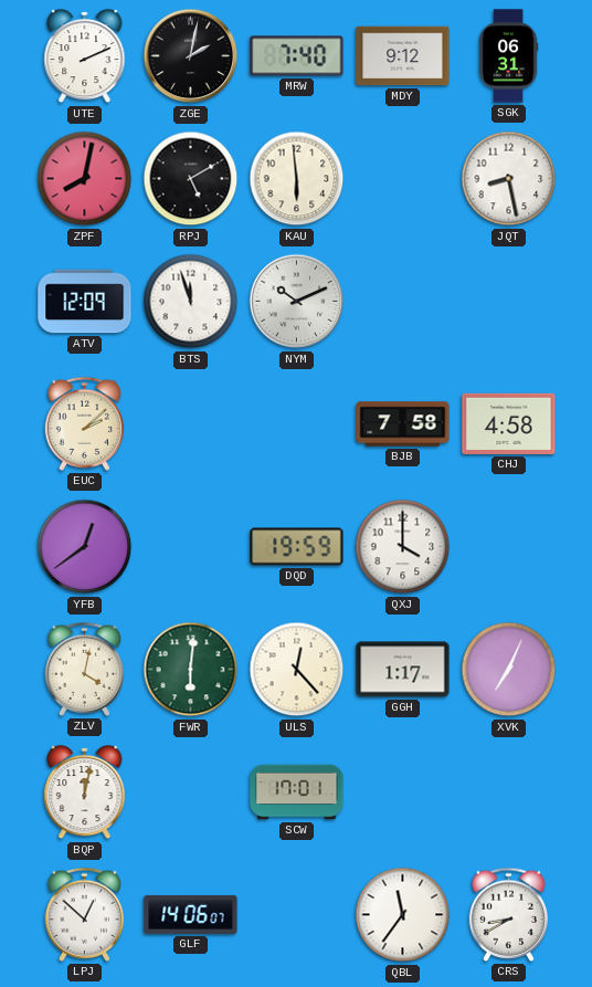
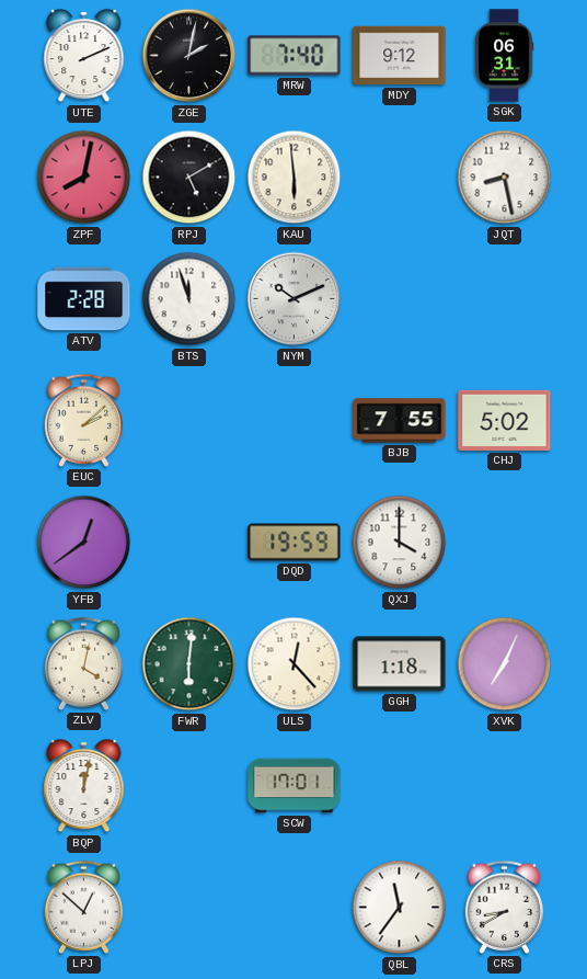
ATV: 12:09 -> 2:28 (84, 299)
BJB: 7:58 -> 7:55 (400, 421)
CHJ: 4:58 -> 5:02 (505, 420)
GGH: 1:17 -> 1:18 (400, 664)
GLF: 14:06 -> none (191, 914)
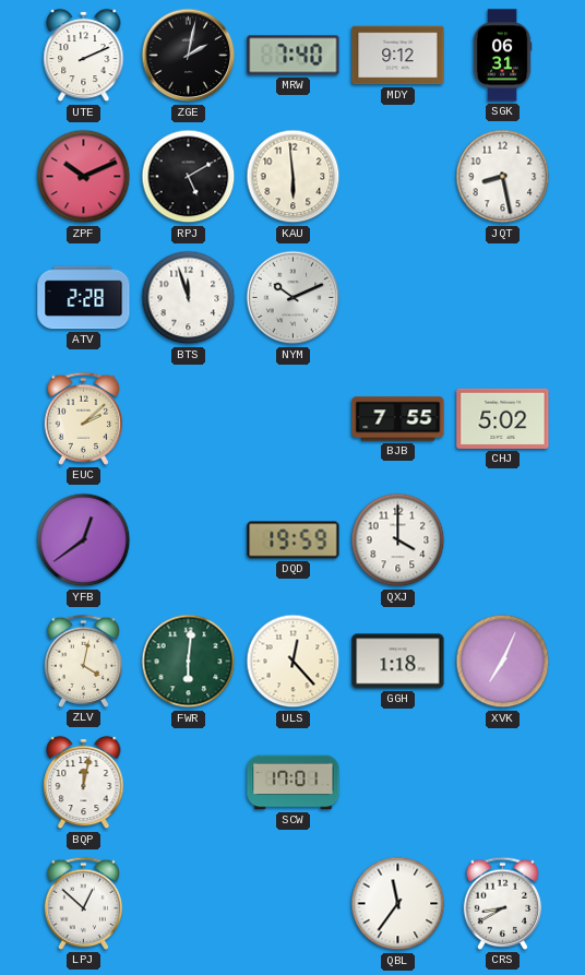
ZPF: 8:02 -> 10:11 (84, 177)
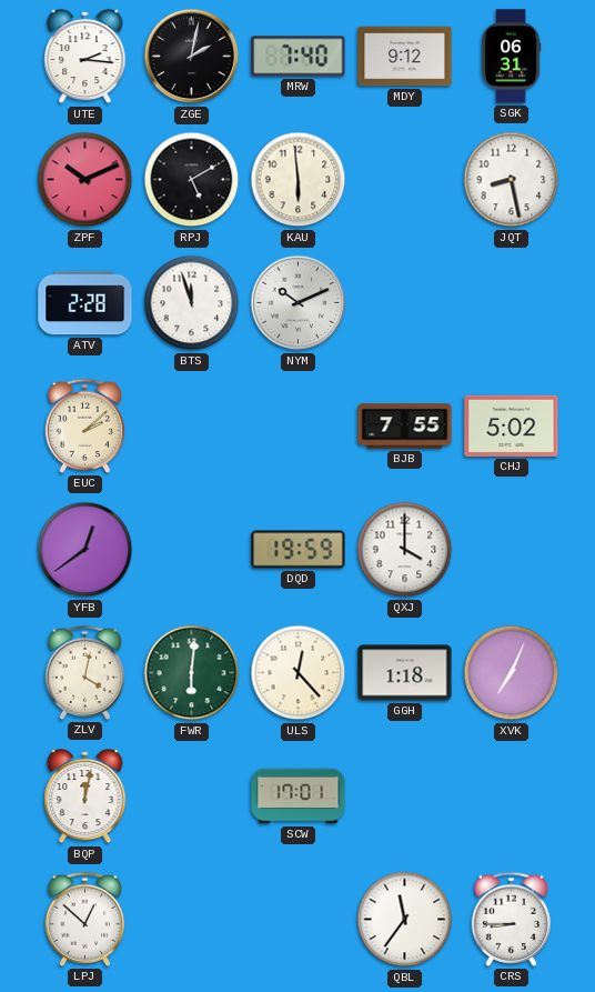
UTE: 2:11 -> 2:16 (85, 57)
CRS: 8:40 -> 8:45 (512, 919)
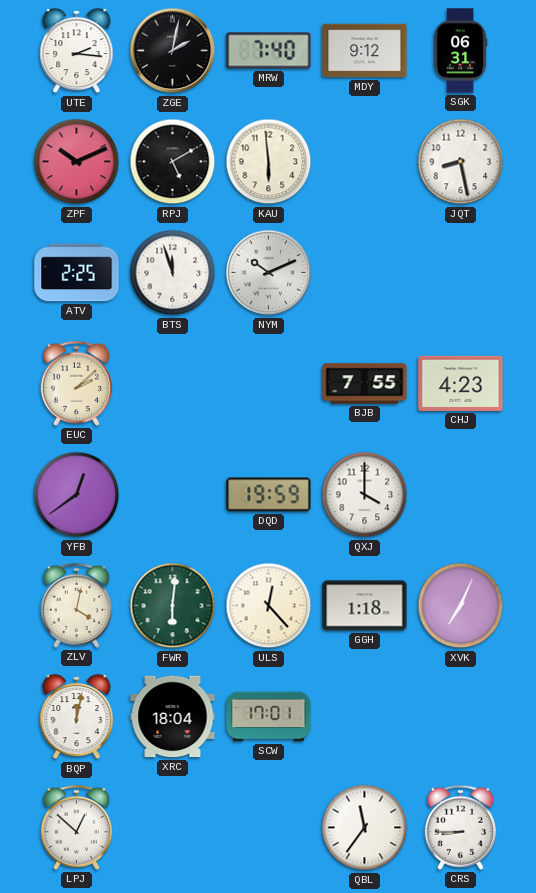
ATV: 2:28 -> 2:25 (77, 273)
CHJ: 5:02 -> 4:23 (461, 383)
XRC: none -> 18:04 (173, 717)
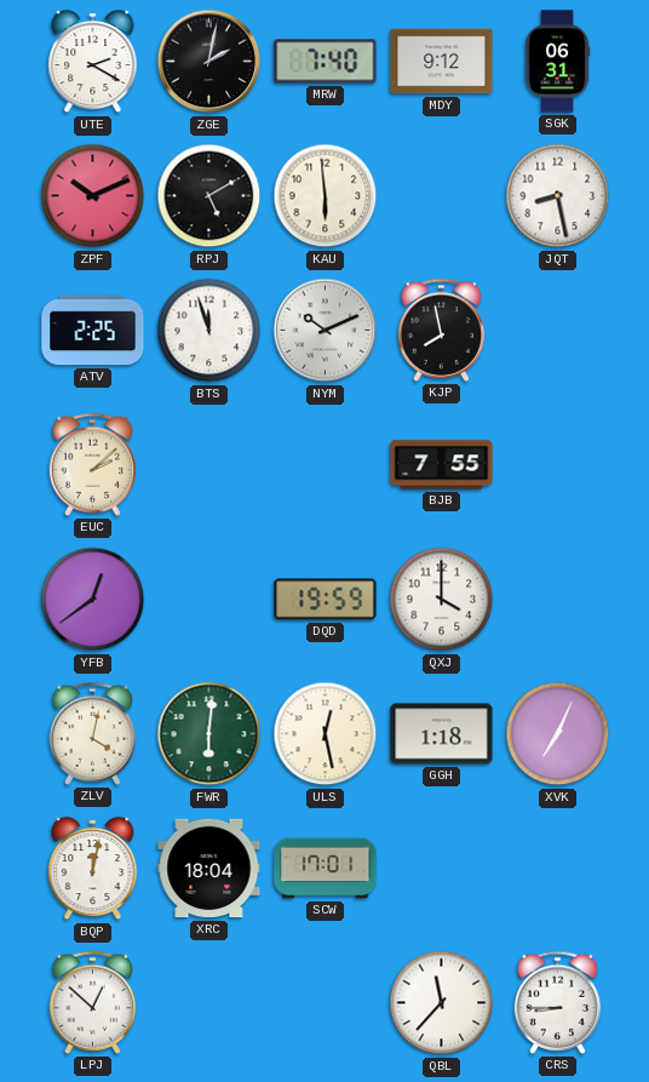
UTE: 2:16 -> 2:20 (93, 62)
KJP: none -> 7:58 (442, 330)
CHJ: 4:23 -> none (461, 383)
ULS: 12:23 -> 12:28 (326, 734)
QBL: 11:36 -> 11:37 (442, 1003)
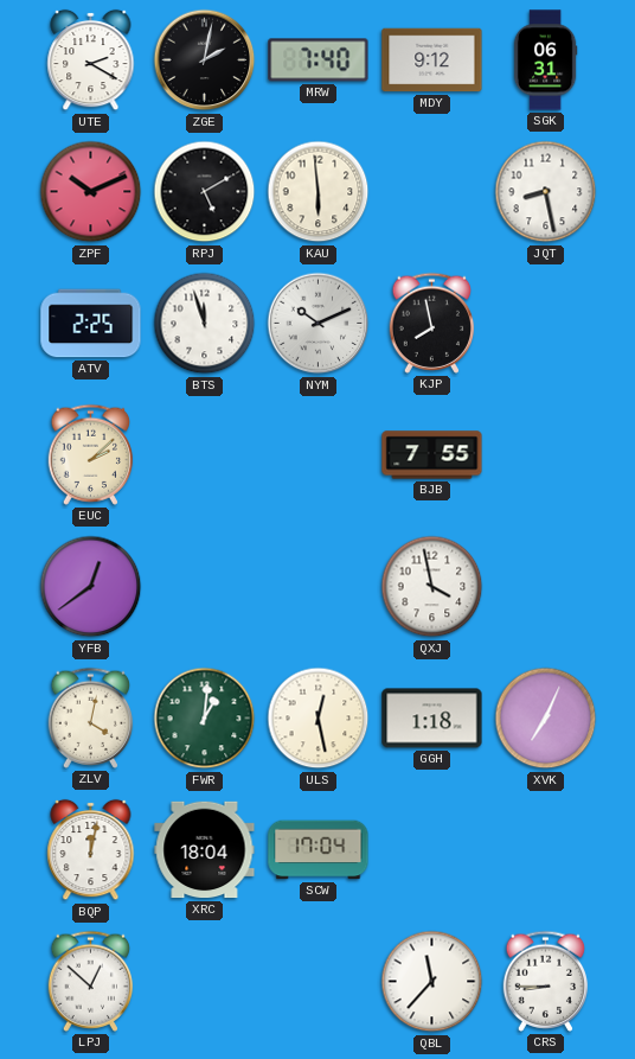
DQD: 19:59 -> none (326, 600)
QXJ: 4:00 -> 3:58 (432, 587)
FWR: 6:01 -> 1:01 (205, 719)
SCW: 17:01 -> 17:04 (319, 850)
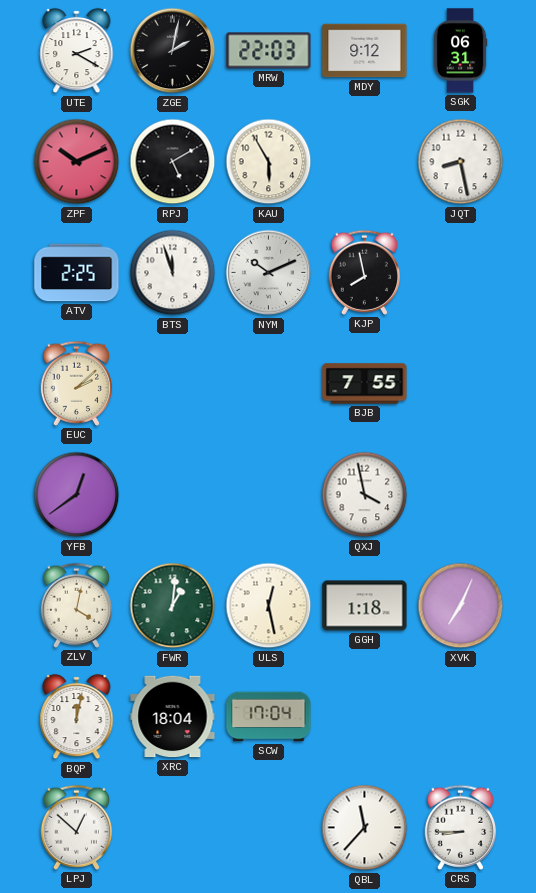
MRW: 7:40 -> 22:03 (269, 51)
KAU: 5:59 -> 5:55 (269, 162)
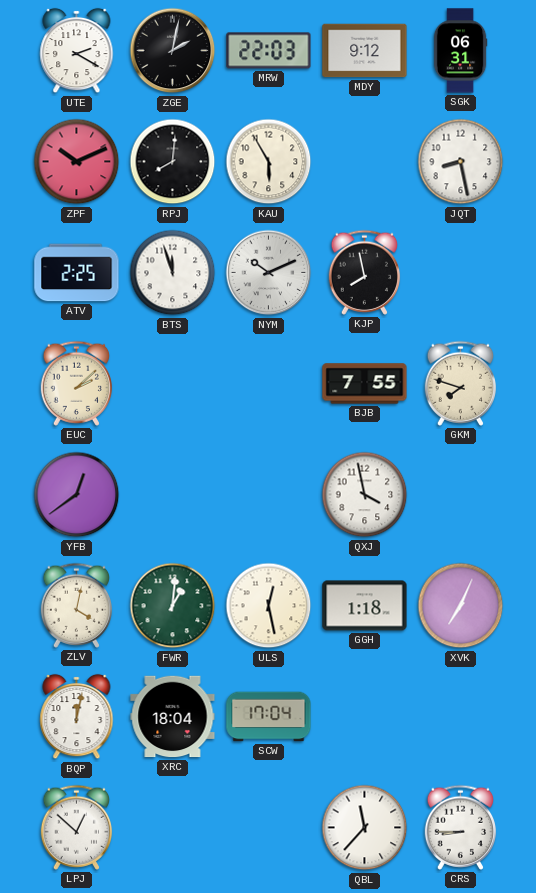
RPJ: 5:10 -> 8:01 (173, 162)
GKM: none -> 7:48 (461, 383)
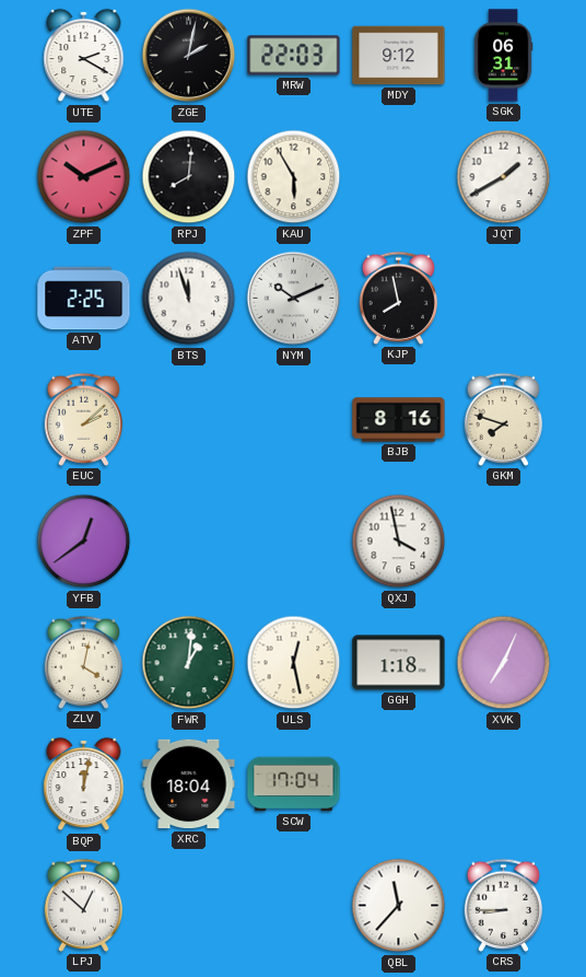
JQT: 8:28 -> 1:40 (504, 177)
BJB: 7:55 -> 8:16 (399, 420)
